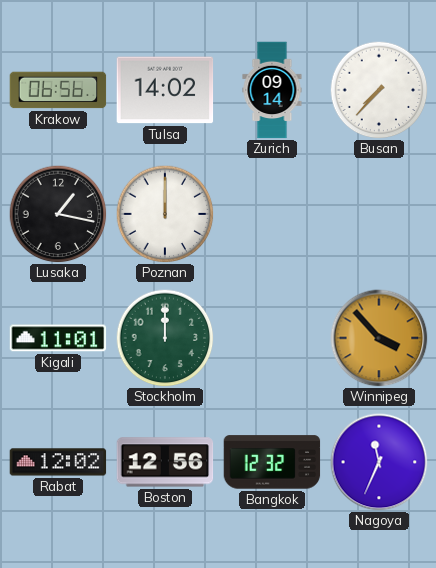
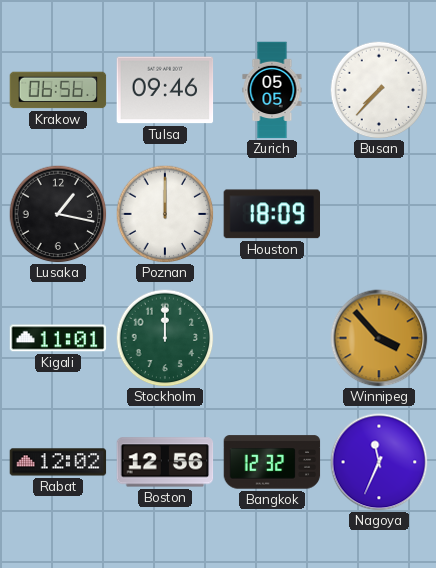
Tulsa: 14:02 -> 09:46 (165, 90)
Zurich: 09:14 -> 05:05 (272, 90)
Houston: none -> 18:09 (271, 214)
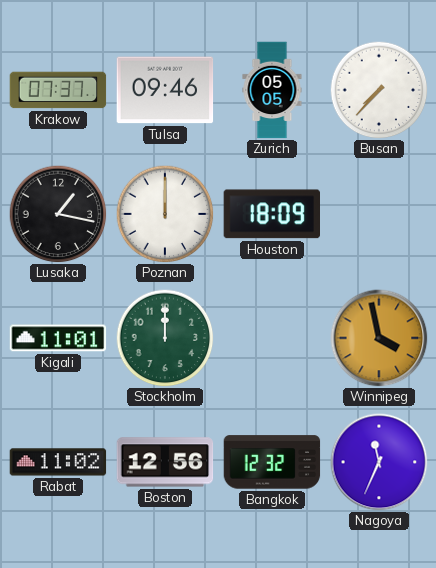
Krakow: 06:56 -> 07:37 (58, 90)
Winnipeg: 3:53 -> 3:58 (379, 338)
Rabat: 12:02 -> 11:02 (58, 462)
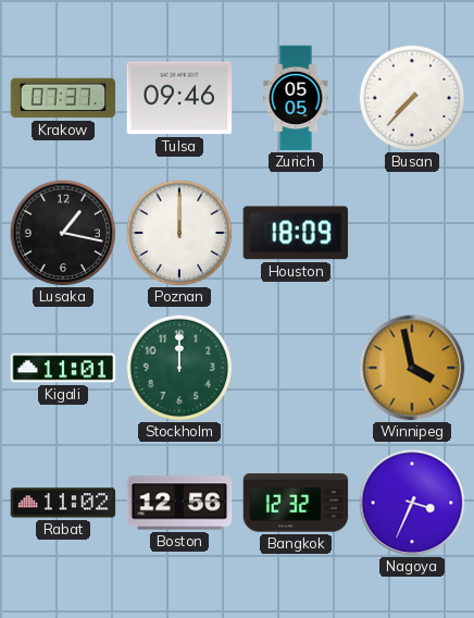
Nagoya: 11:34 -> 3:34 (412, 503)
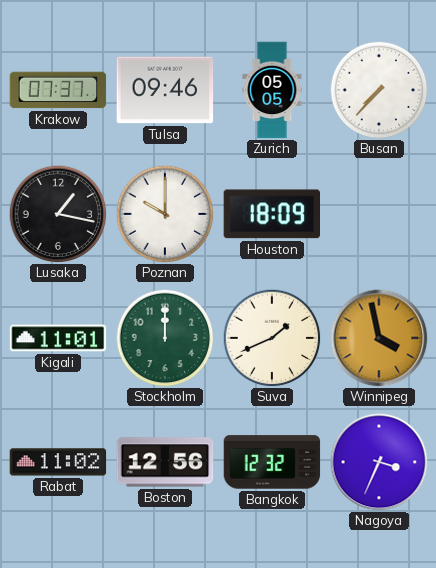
Poznan: 12:00 -> 10:00 (165, 214)
Suva: none -> 1:41 (272, 338)
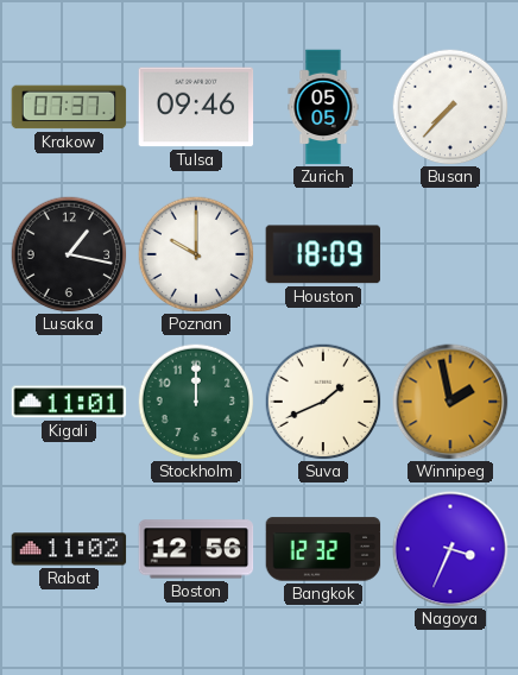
Winnipeg: 3:58 -> 1:58 (450, 402)
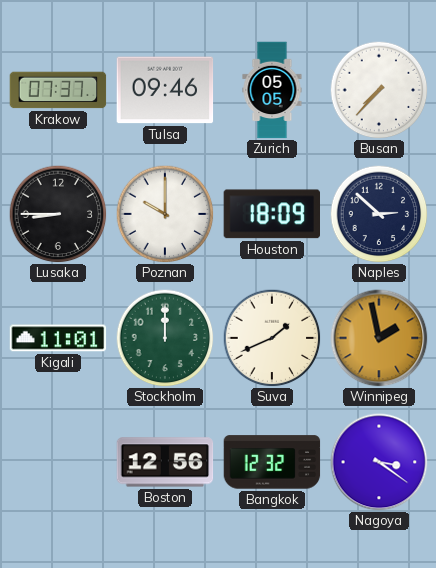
Lusaka: 1:17 -> 8:45 (58, 214)
Naples: none -> 2:52 (379, 214)
Rabat: 11:02 -> none (69, 549)
Nagoya: 3:34 -> 3:21 (379, 462)
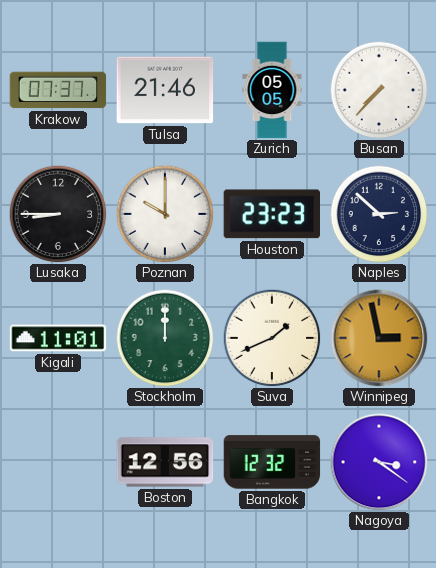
Tulsa: 09:46 -> 21:46 (165, 90)
Houston: 18:09 -> 23:23 (271, 214)
Winnipeg: 1:58 -> 2:58 (379, 338)
